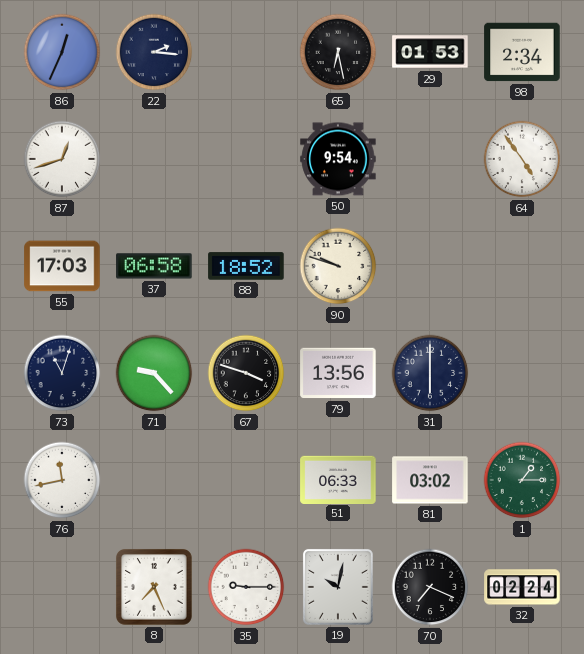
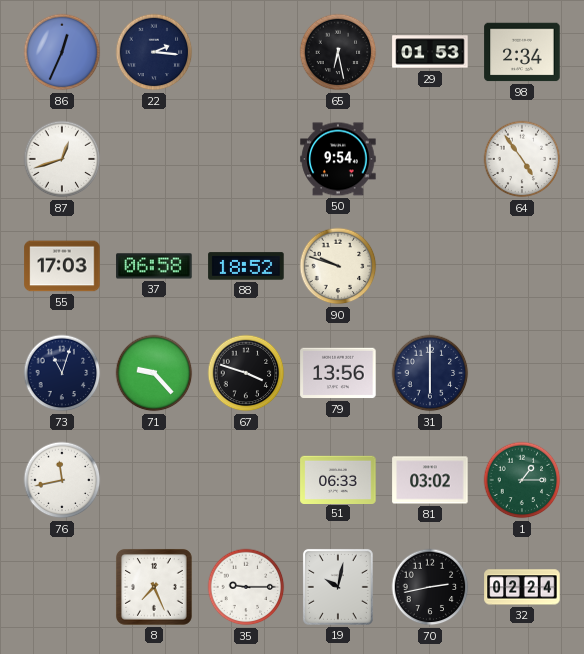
70: 7:19 -> 2:43 (430, 587)
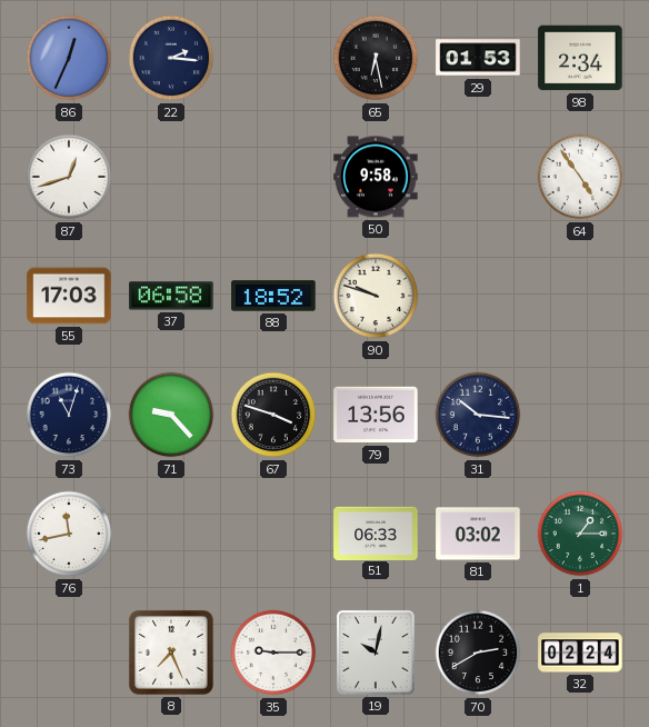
50: 9:54 -> 9:58 (376, 177)
31: 6:00 -> 10:16 (478, 415)
70: 2:43 -> 2:40 (478, 653)
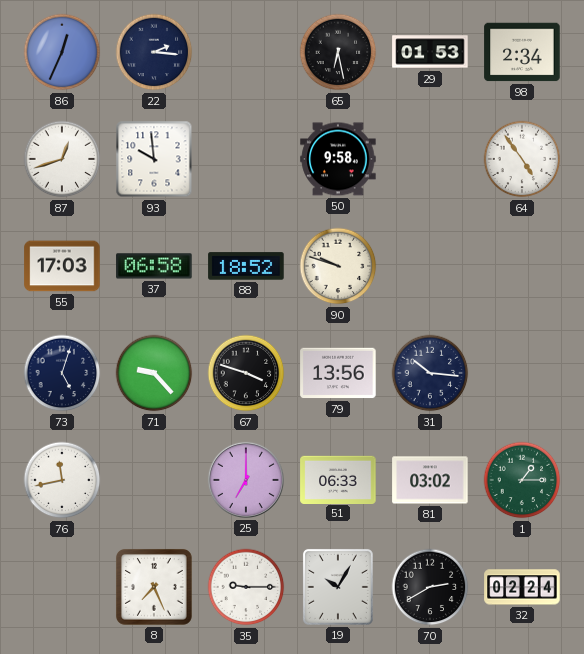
93: none -> 9:59 (154, 159)
73: 11:03 -> 5:03 (62, 373)
25: none -> 7:00 (246, 480)
19: 10:02 -> 10:05 (338, 587)
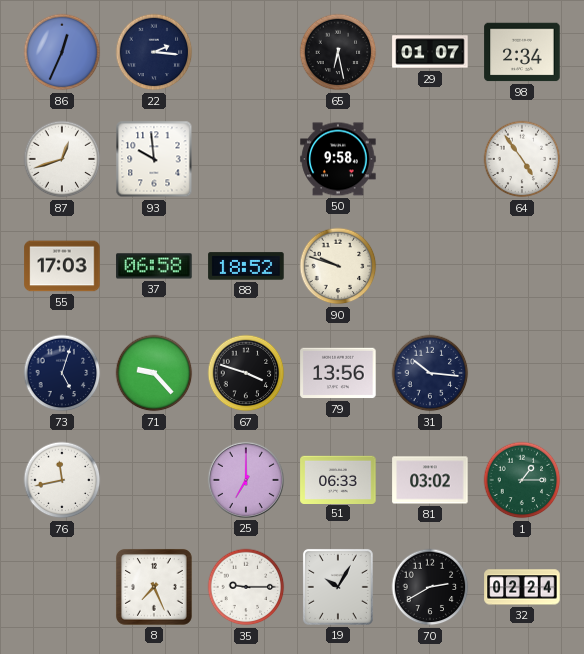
29: 01:53 -> 01:07 (430, 52)
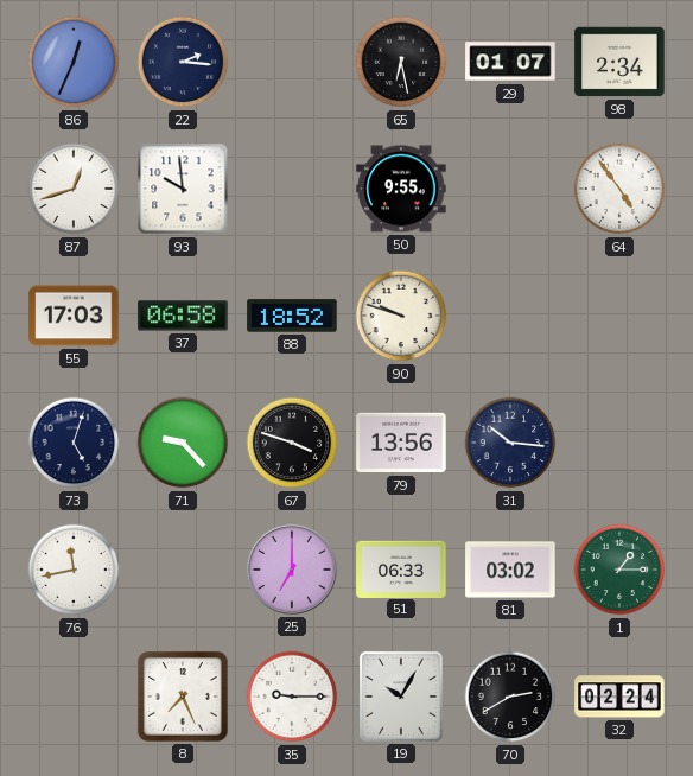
50: 9:58 -> 9:55 (401, 189)
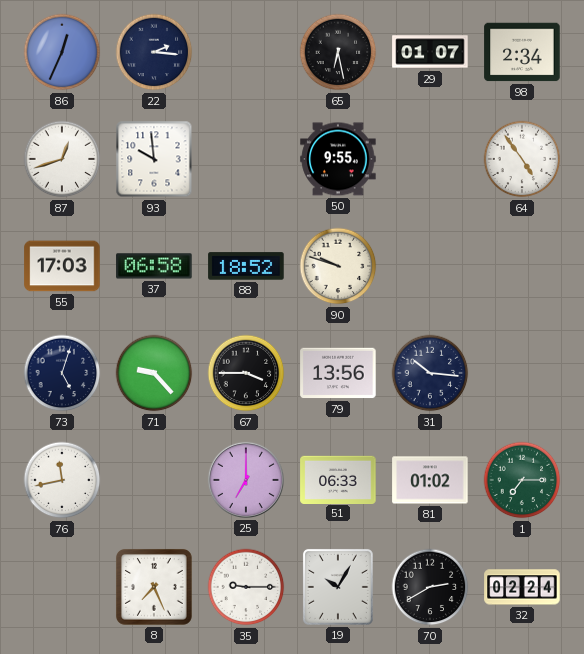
67: 3:48 -> 3:45 (246, 373)
81: 03:02 -> 01:02 (430, 480)
1: 1:15 -> 7:15 (522, 480)
